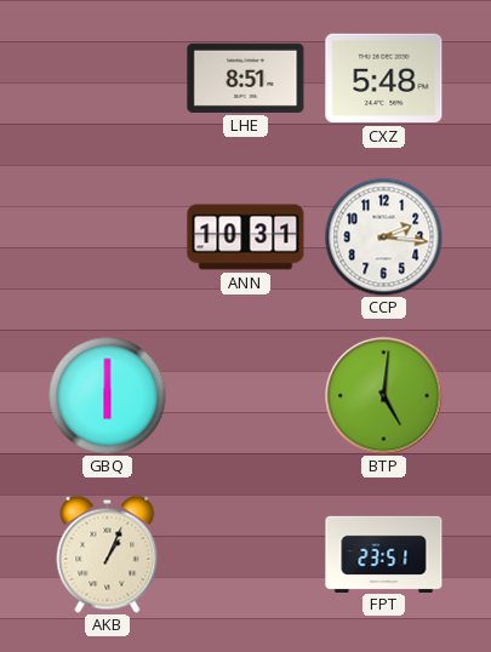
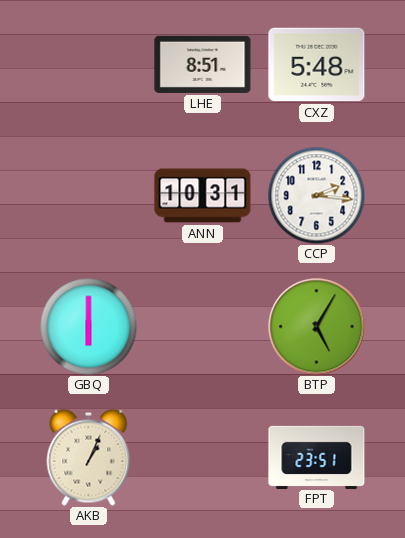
BTP: 5:01 -> 5:05 (317, 327)
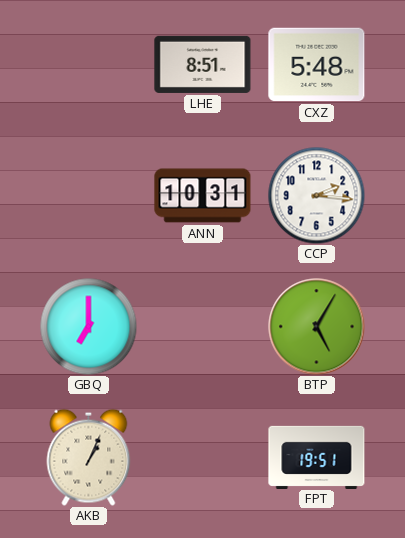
GBQ: 6:00 -> 7:00 (88, 326)
FPT: 23:51 -> 19:51 (317, 457)
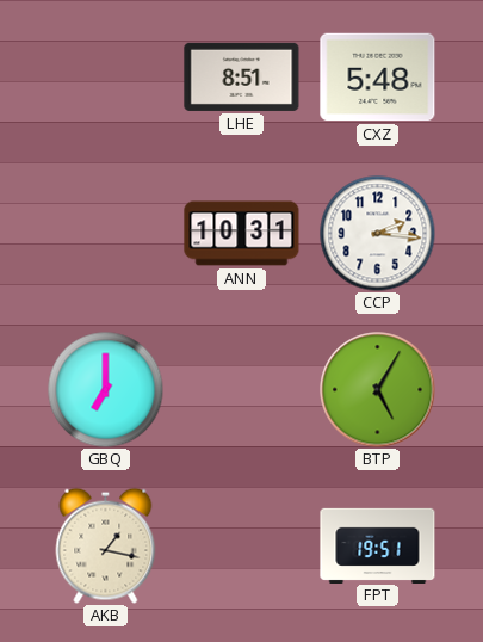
AKB: 1:04 -> 1:17 (106, 545)
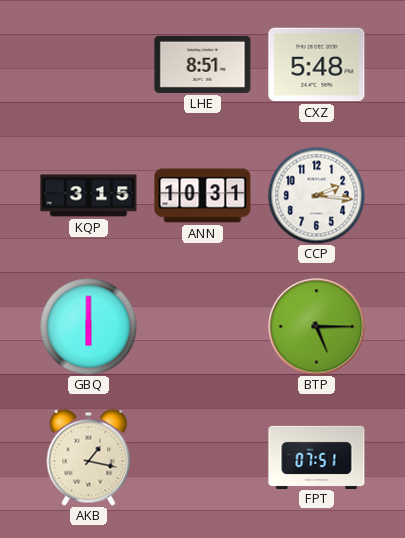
KQP: none -> 3:15 (89, 196)
GBQ: 7:00 -> 6:00 (88, 326)
BTP: 5:05 -> 5:15 (317, 327)
FPT: 19:51 -> 07:51 (317, 457)
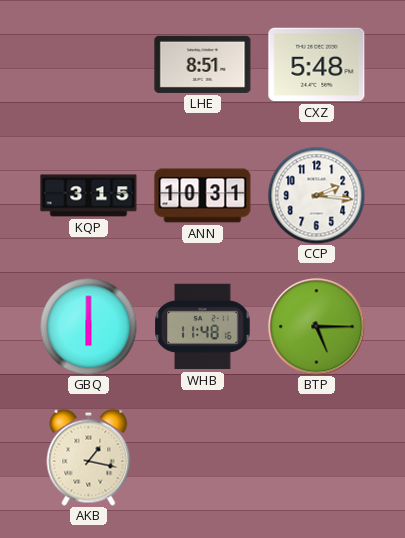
WHB: none -> 11:48 (203, 327)
FPT: 07:51 -> none (317, 457)
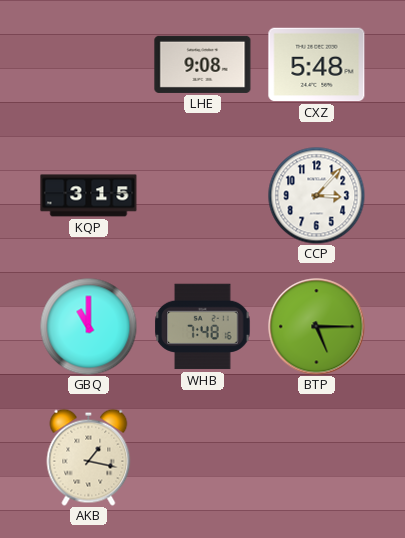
LHE: 8:51 -> 9:08 (203, 64)
ANN: 10:31 -> none (203, 196)
CCP: 2:16 -> 3:07 (316, 195)
GBQ: 6:00 -> 11:00 (88, 326)
WHB: 11:48 -> 7:48 (203, 327)
